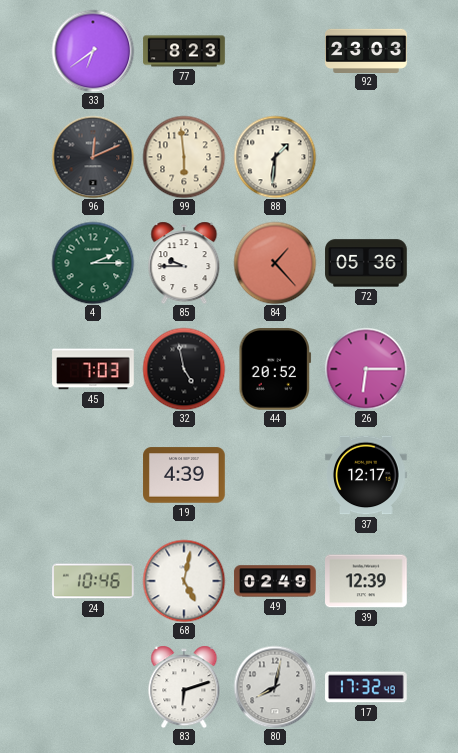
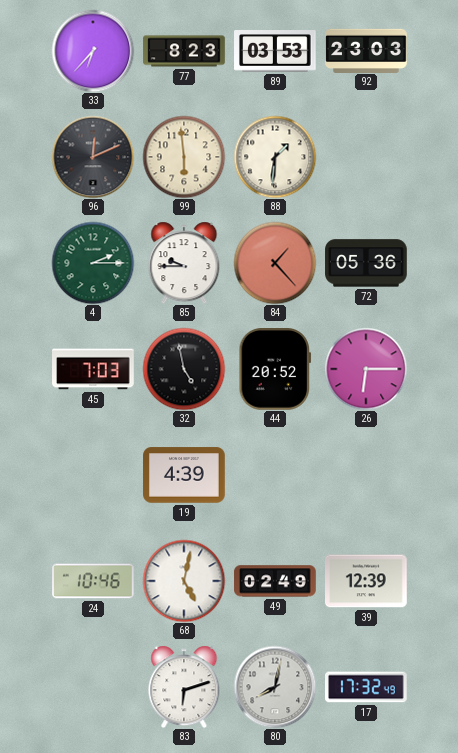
33: 6:39 -> 6:37 (93, 51)
89: none -> 03:53 (275, 51)
37: 12:17 -> none (367, 475)
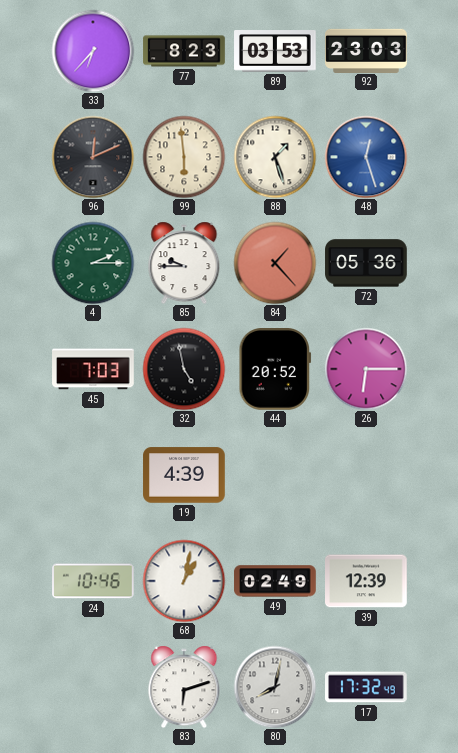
88: 1:31 -> 1:27 (275, 157)
48: none -> 12:27 (366, 157)
68: 5:02 -> 1:02 (184, 581)
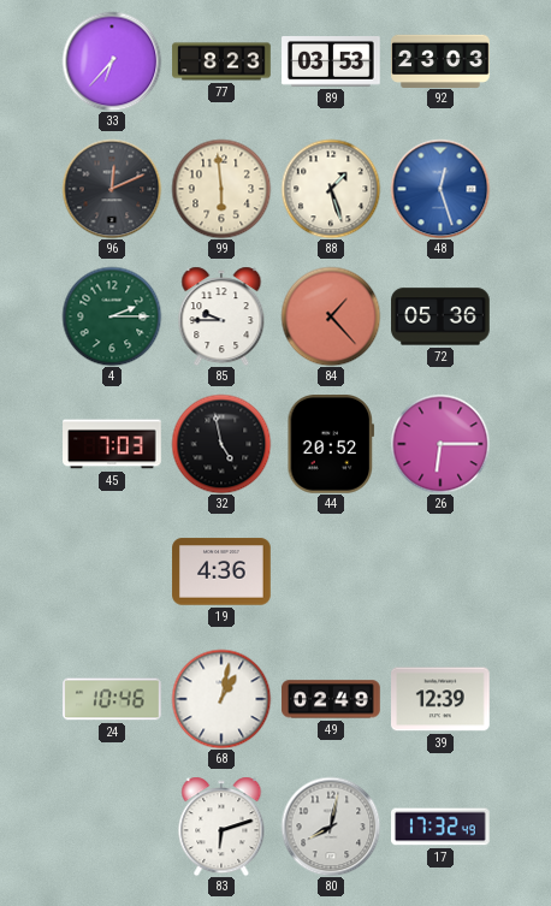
19: 4:39 -> 4:36 (221, 572)
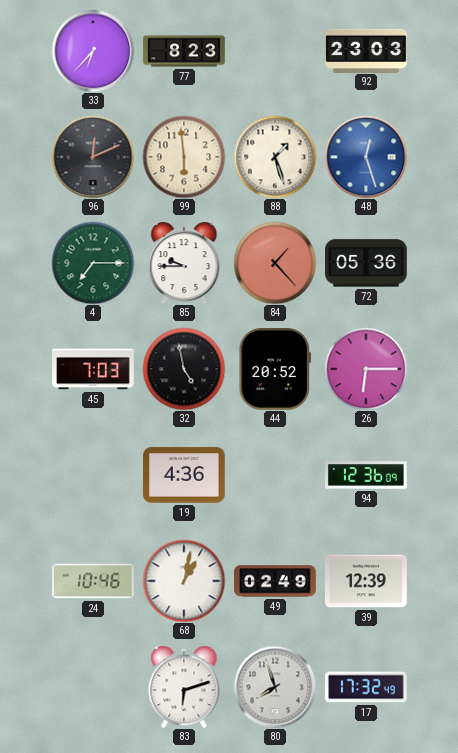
89: 03:53 -> none (331, 61)
4: 2:15 -> 7:15 (93, 263)
94: none -> 12:36 (367, 475)
80: 8:02 -> 7:57 (275, 687)
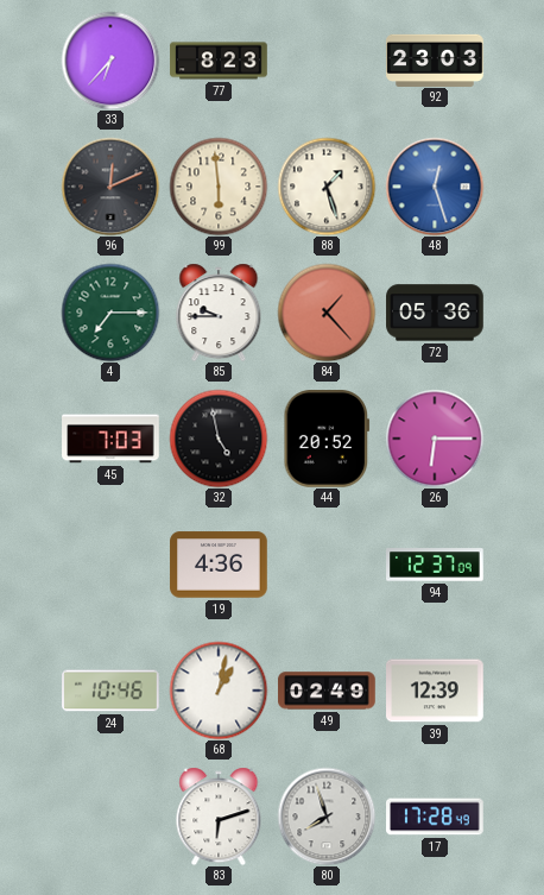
94: 12:36 -> 12:37 (436, 565)
17: 17:32 -> 17:28 (436, 817)
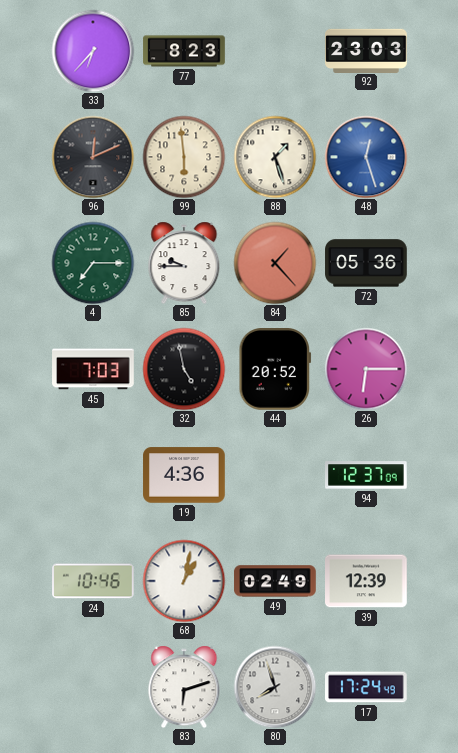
17: 17:28 -> 17:24 (367, 687)
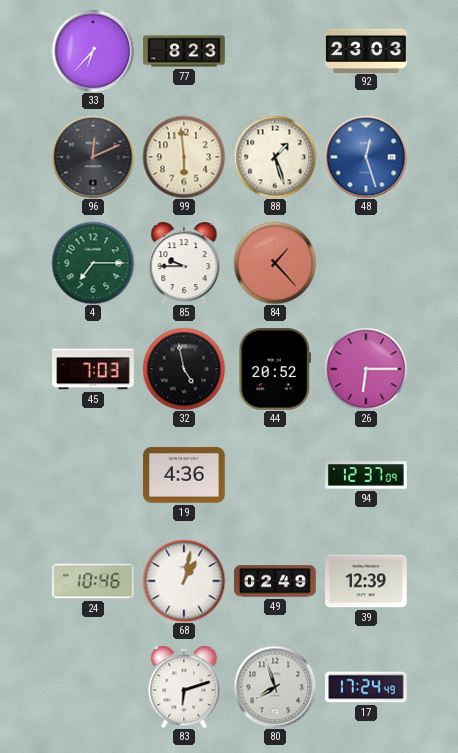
72: 05:36 -> none (366, 263)
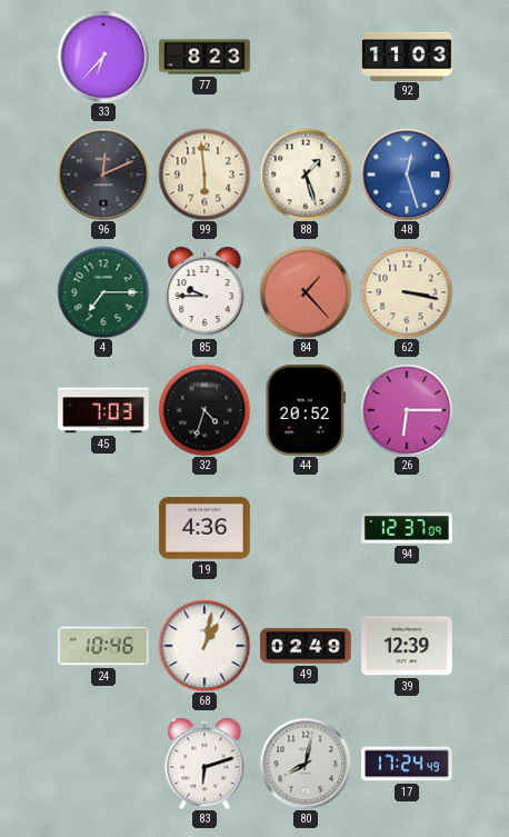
92: 23:03 -> 11:03 (407, 56)
62: none -> 3:17 (407, 292)
32: 4:58 -> 4:33 (204, 410)
80: 7:57 -> 8:02 (306, 764)
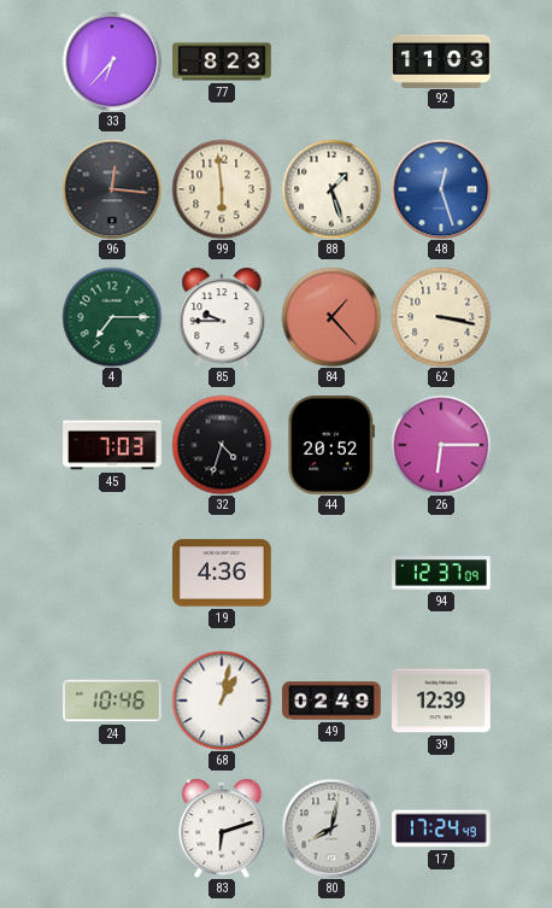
96: 12:11 -> 12:16 (112, 189)
